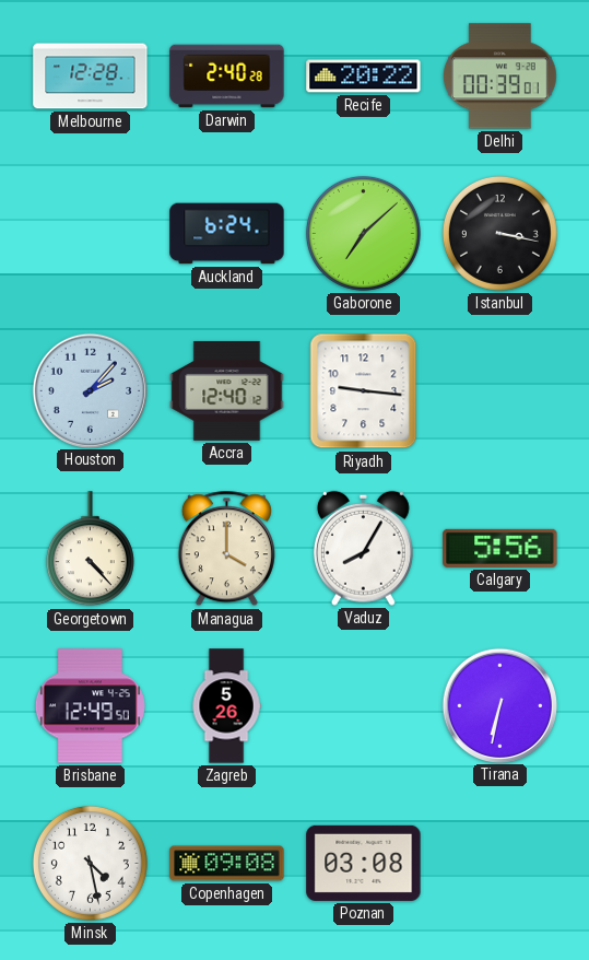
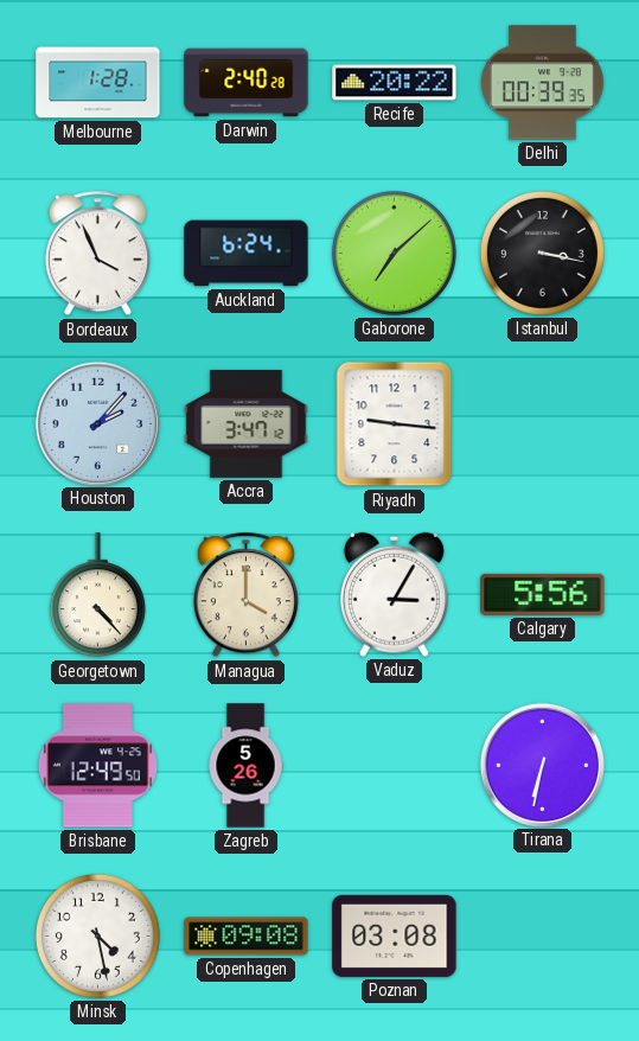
Melbourne: 12:28 -> 1:28 (98, 83)
Delhi: 00:39:01 -> 00:39:35 (543, 83)
Bordeaux: none -> 3:56 (97, 254)
Accra: 12:40 -> 3:47 (247, 423)
Vaduz: 8:05 -> 3:05 (394, 594)
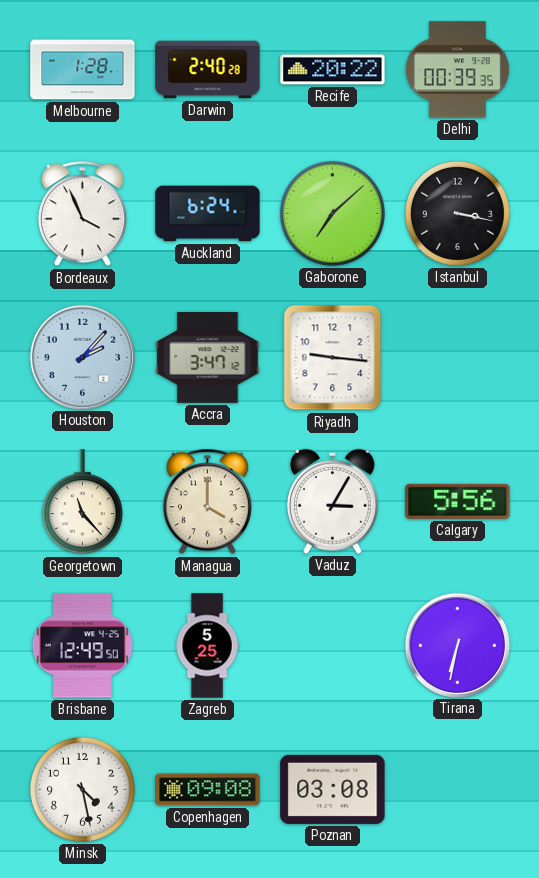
Georgetown: 4:23 -> 11:23 (82, 502)
Zagreb: 5:26 -> 5:25 (207, 646)
